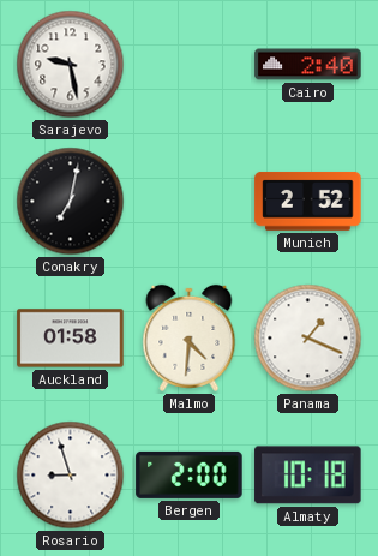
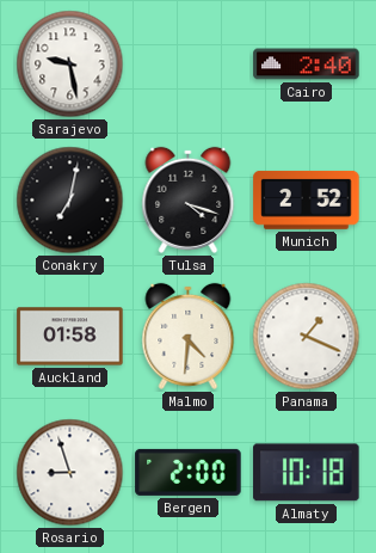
Tulsa: none -> 4:18 (189, 199)
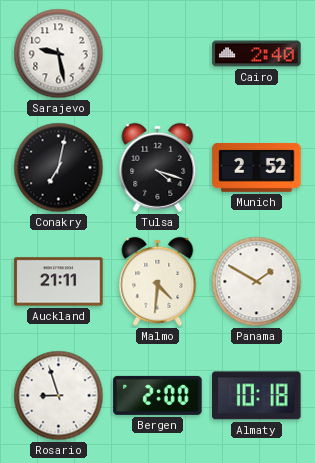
Auckland: 01:58 -> 21:11 (59, 282)
Panama: 1:19 -> 1:50 (257, 282)
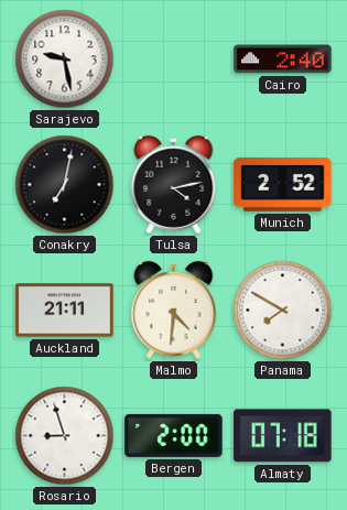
Tulsa: 4:18 -> 4:13 (174, 184)
Panama: 1:50 -> 7:50 (283, 311)
Almaty: 10:18 -> 07:18 (283, 436)
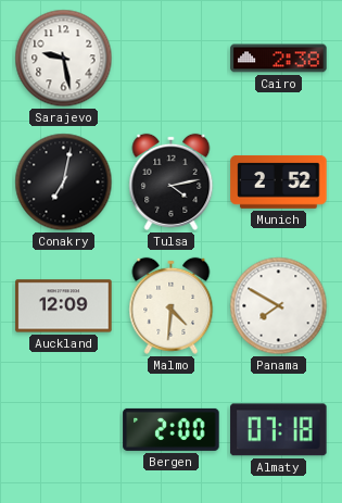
Cairo: 2:40 -> 2:38 (279, 59)
Auckland: 21:11 -> 12:09 (64, 306)
Rosario: 8:57 -> none (65, 436)
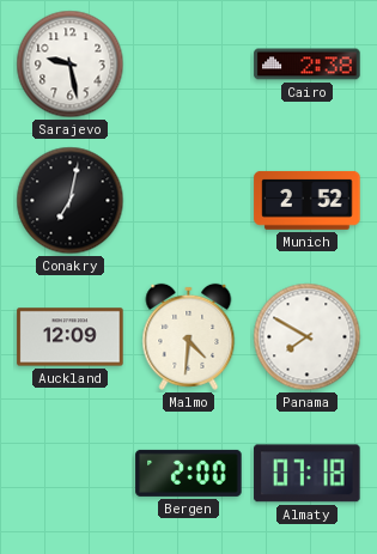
Tulsa: 4:13 -> none (172, 181)
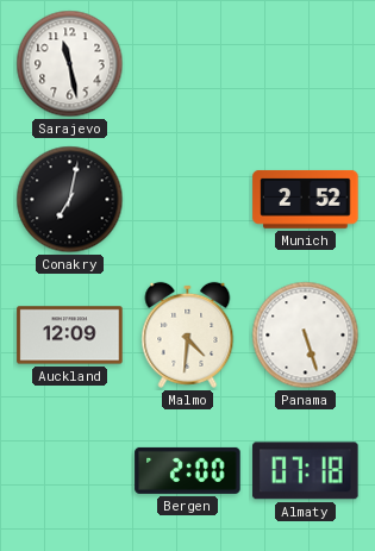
Sarajevo: 9:28 -> 11:28 (70, 64)
Cairo: 2:38 -> none (308, 65)
Panama: 7:50 -> 5:27 (306, 336)
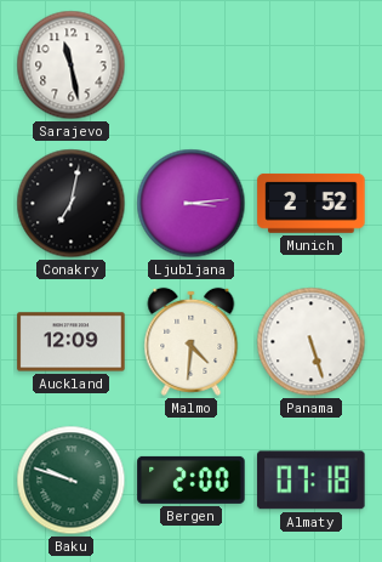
Ljubljana: none -> 3:14 (192, 204)
Baku: none -> 9:48 (72, 481)
